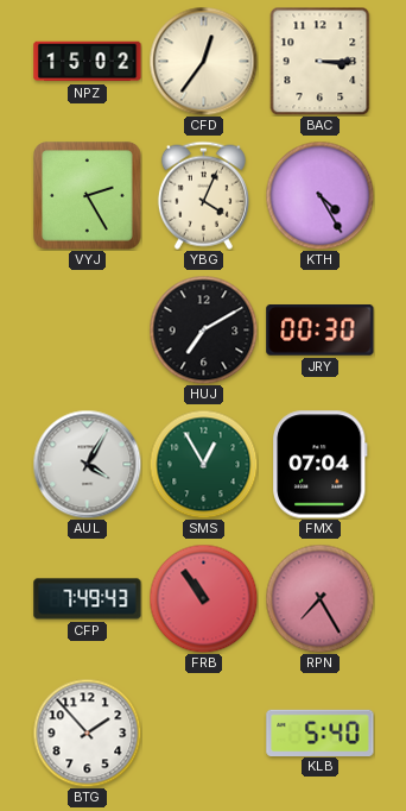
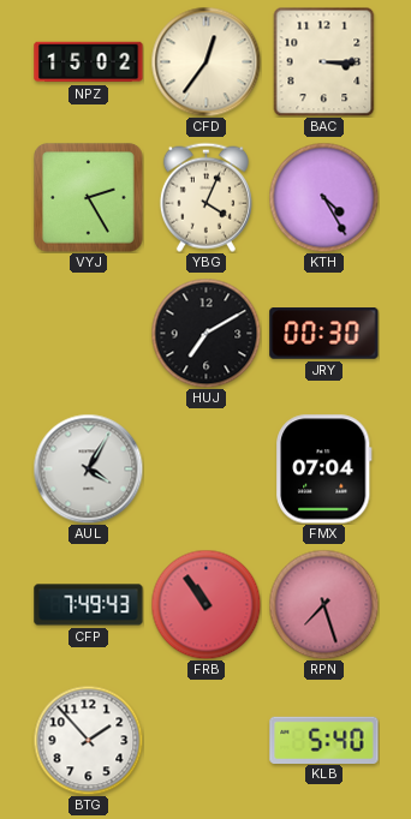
SMS: 12:55 -> none (203, 464)
RPN: 7:25 -> 7:27 (323, 604)
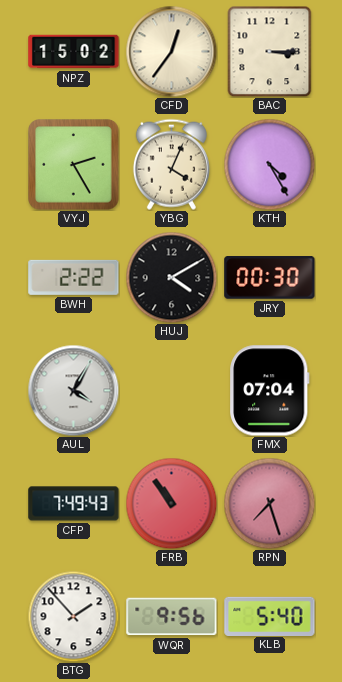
BWH: none -> 2:22 (74, 277)
HUJ: 7:10 -> 4:10 (171, 277)
WQR: none -> 9:56 (172, 617)
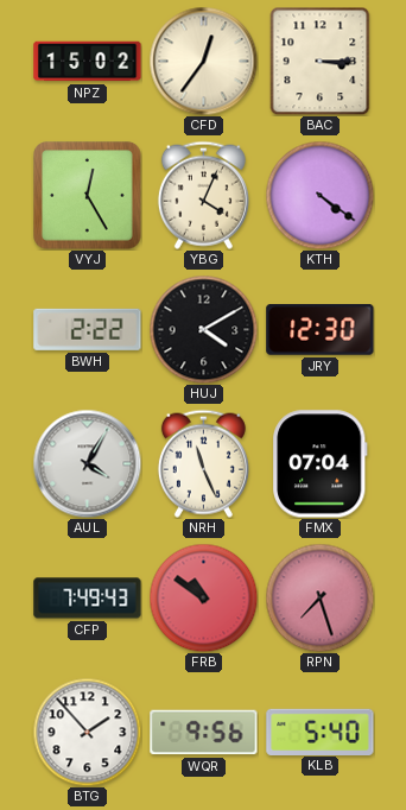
VYJ: 2:25 -> 12:25 (88, 196)
KTH: 4:25 -> 4:21 (319, 195)
JRY: 00:30 -> 12:30 (321, 330)
NRH: none -> 11:26 (203, 463)
FRB: 10:54 -> 10:51 (203, 597)
